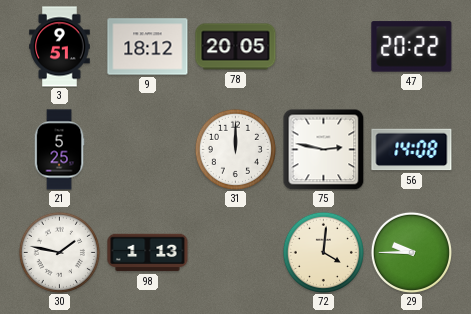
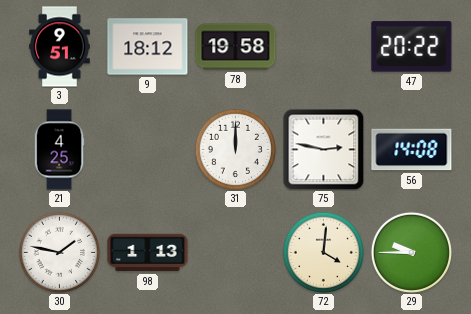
78: 20:05 -> 19:58 (236, 47)
21: 5:25 -> 4:25 (59, 150)
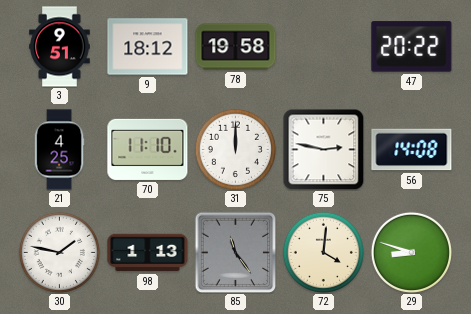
70: none -> 11:10 (148, 149)
85: none -> 11:24 (235, 252)
29: 9:45 -> 8:48 (411, 252)
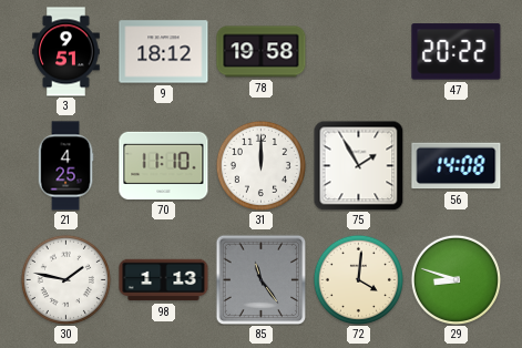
75: 2:47 -> 1:55 (358, 165)
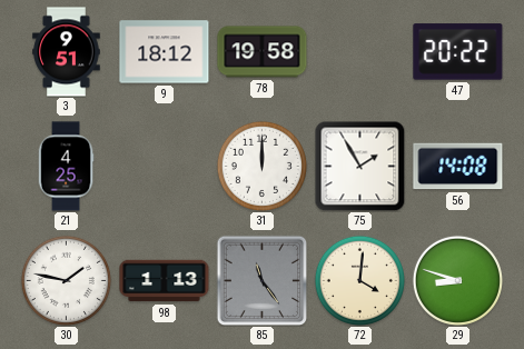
70: 11:10 -> none (164, 165)
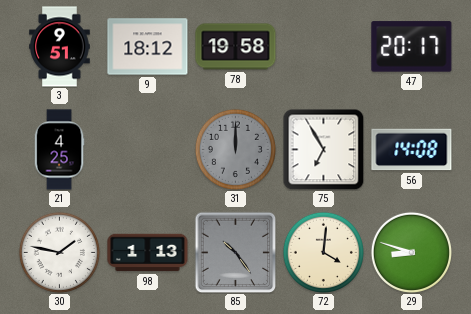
47: 20:22 -> 20:17 (412, 47)
31 dial: white -> grey (235, 149)
75: 1:55 -> 6:55 (323, 149)
85: 11:24 -> 10:24 (235, 252)
